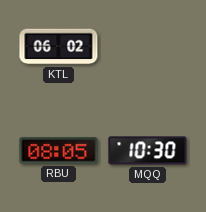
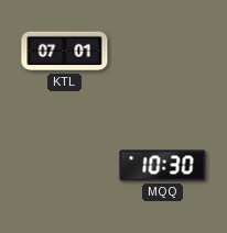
KTL: 06:02 -> 07:01 (65, 52)
RBU: 08:05 -> none (59, 151)
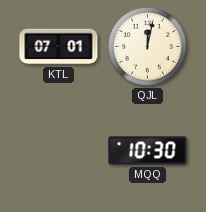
QJL: none -> 12:02 (147, 46)
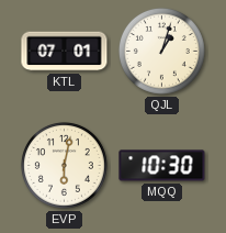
QJL: 12:02 -> 1:03 (161, 51)
EVP: none -> 6:02 (64, 165)
